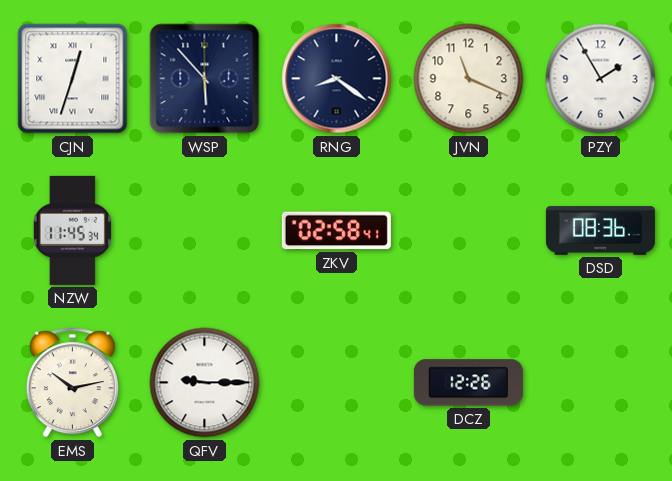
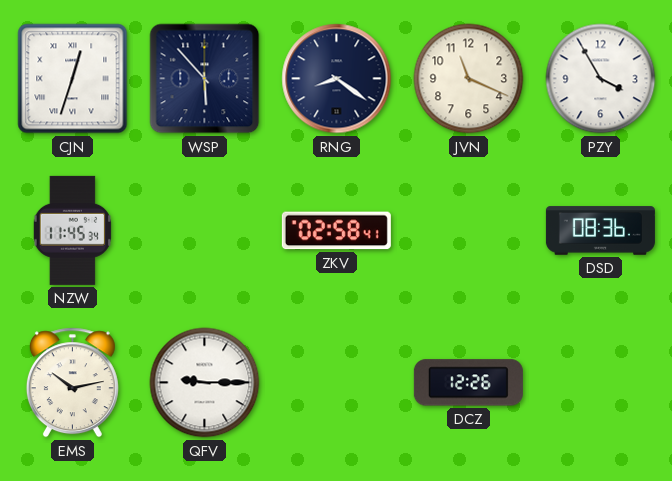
PZY: 1:55 -> 3:55 (601, 79)
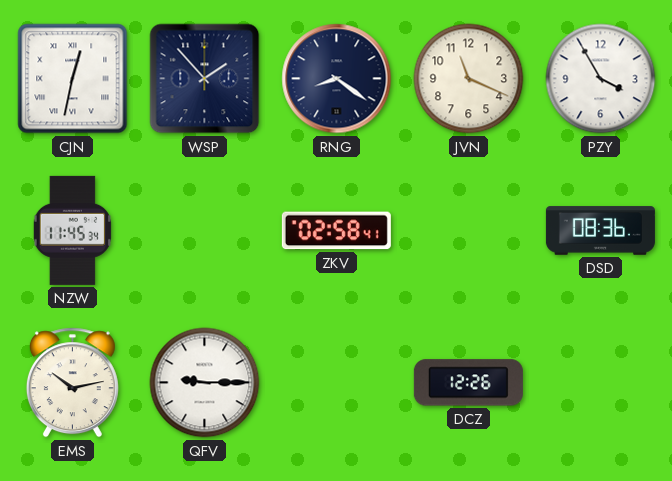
CJN: 12:33 -> 12:32 (73, 79)
WSP: 5:53 -> 1:53 (205, 79)
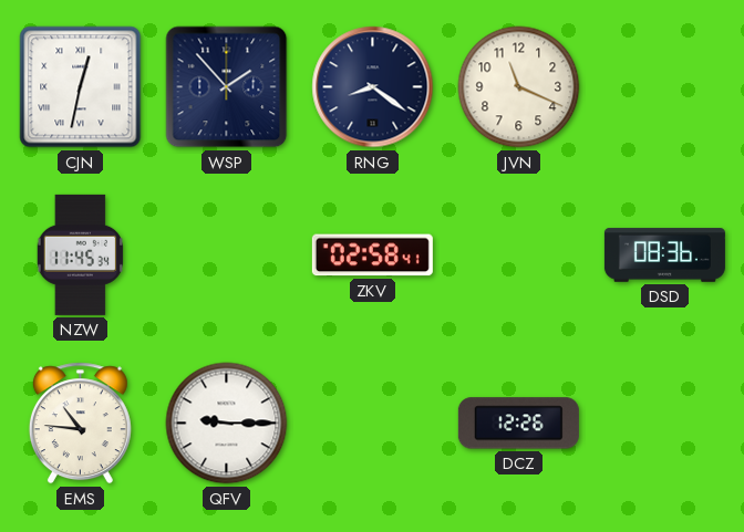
PZY: 3:55 -> none (601, 79)
EMS: 10:13 -> 10:46 (80, 424)
